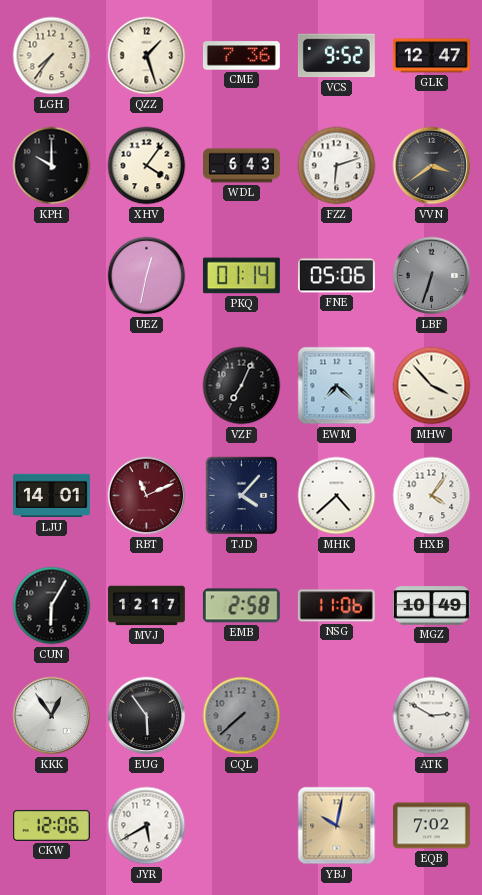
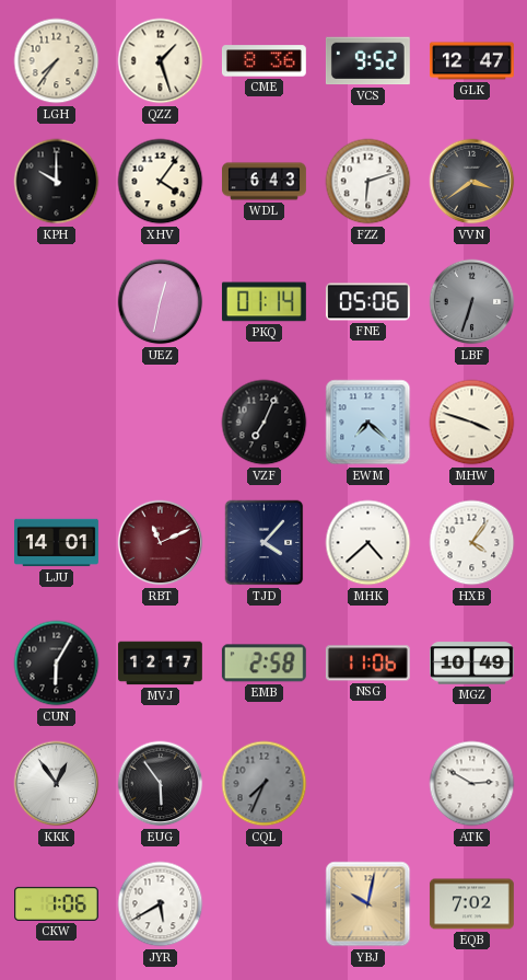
CME: 7:36 -> 8:36 (263, 61)
MHW: 3:53 -> 3:48 (472, 423)
CQL: 7:38 -> 7:34 (265, 784)
CKW: 12:06 -> 1:06 (57, 903)
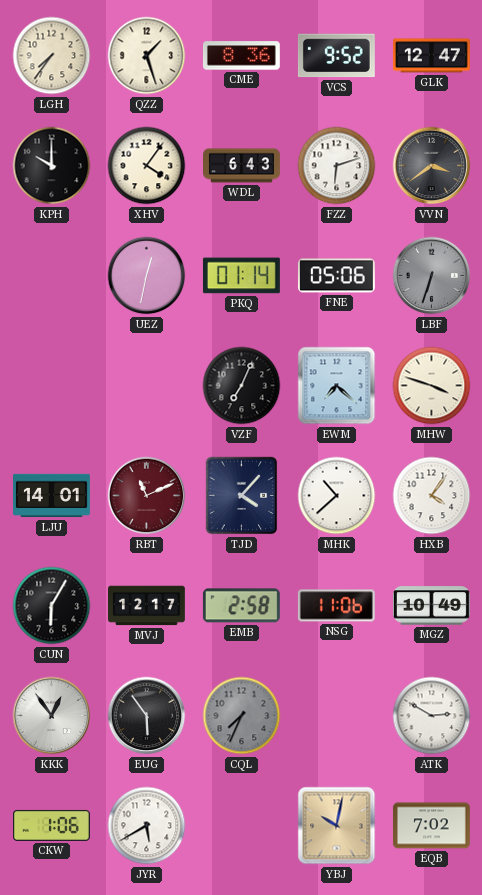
MHK: 4:38 -> 10:38 (337, 496)
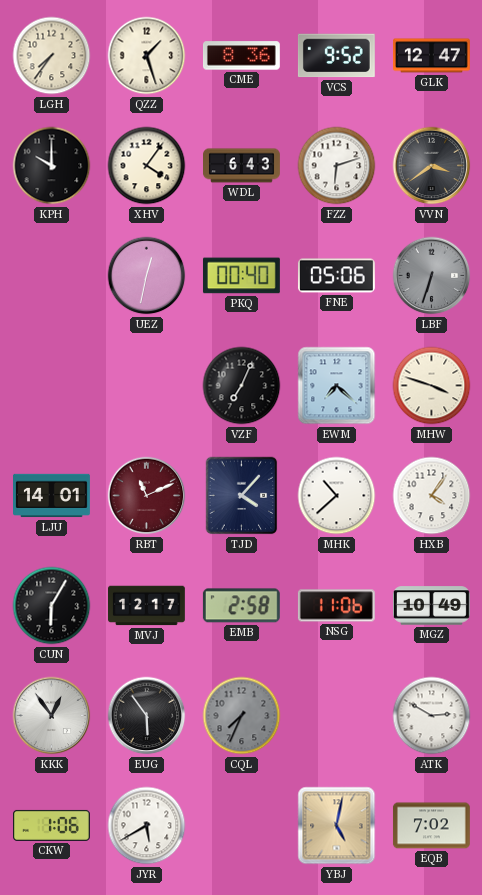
PKQ: 01:14 -> 00:40 (241, 276)
YBJ: 10:02 -> 5:02 (337, 826)
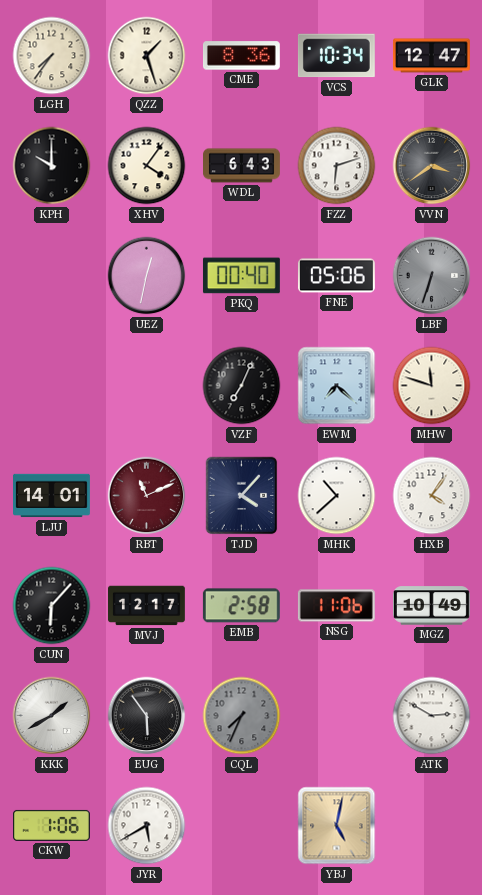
VCS: 9:52 -> 10:34 (336, 56)
MHW: 3:48 -> 11:48 (432, 386)
CUN: 6:05 -> 6:07 (52, 606)
KKK: 12:54 -> 1:40 (52, 716)
EQB: 7:02 -> none (431, 826)
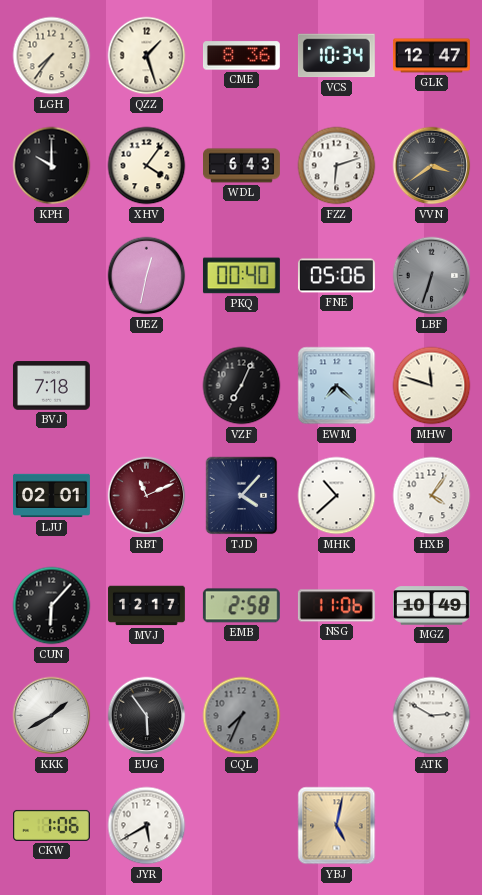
BVJ: none -> 7:18 (51, 386)
LJU: 14:01 -> 02:01 (52, 496)
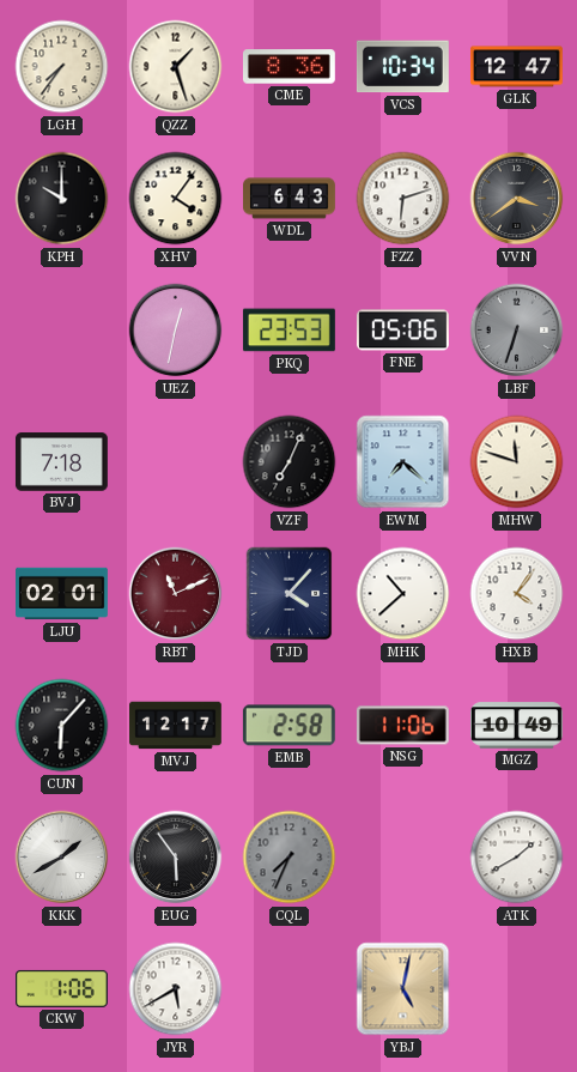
PKQ: 00:40 -> 23:53 (288, 331)
ATK: 2:50 -> 1:40 (517, 858)
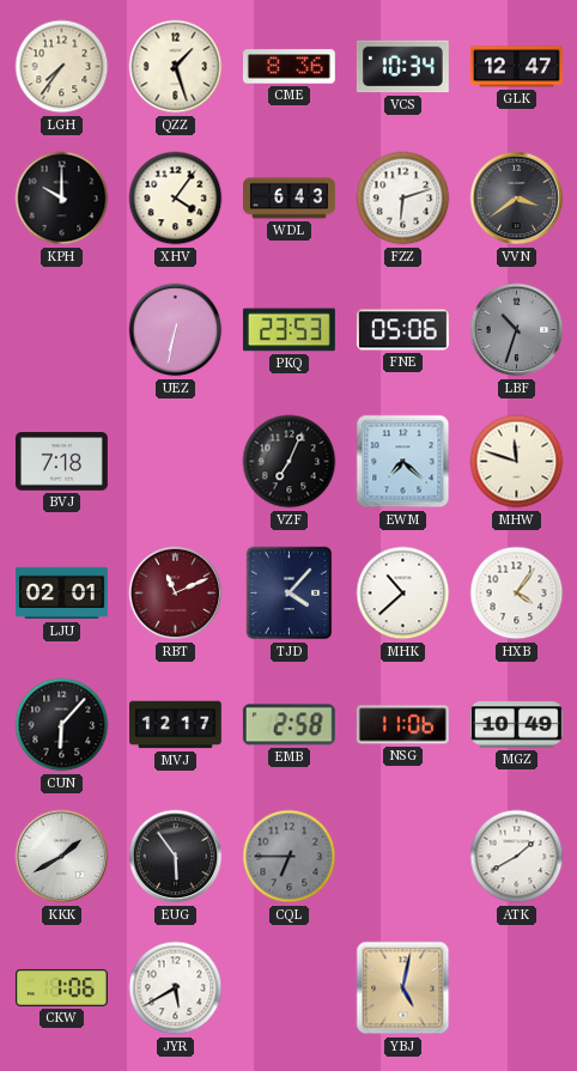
UEZ: 12:32 -> 6:32 (176, 330)
LBF: 6:33 -> 10:33 (517, 330)
CQL: 7:34 -> 6:45 (290, 857)
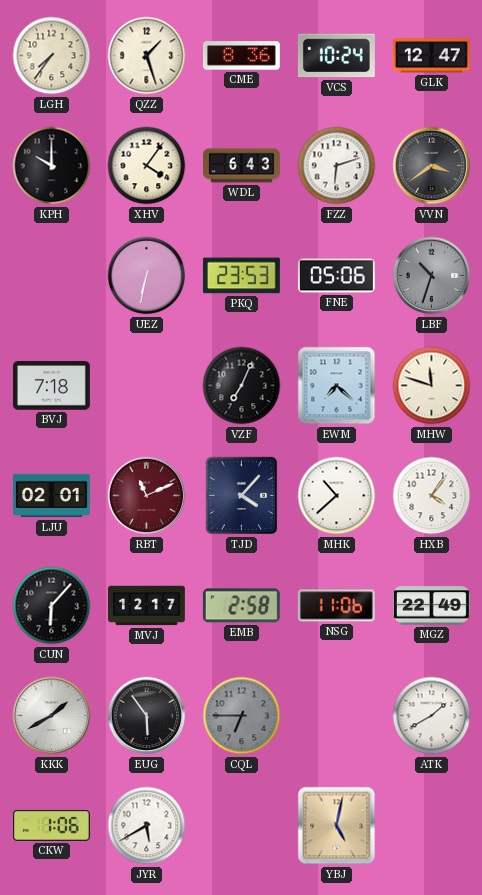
VCS: 10:34 -> 10:24 (336, 56)
MGZ: 10:49 -> 22:49 (432, 606)
